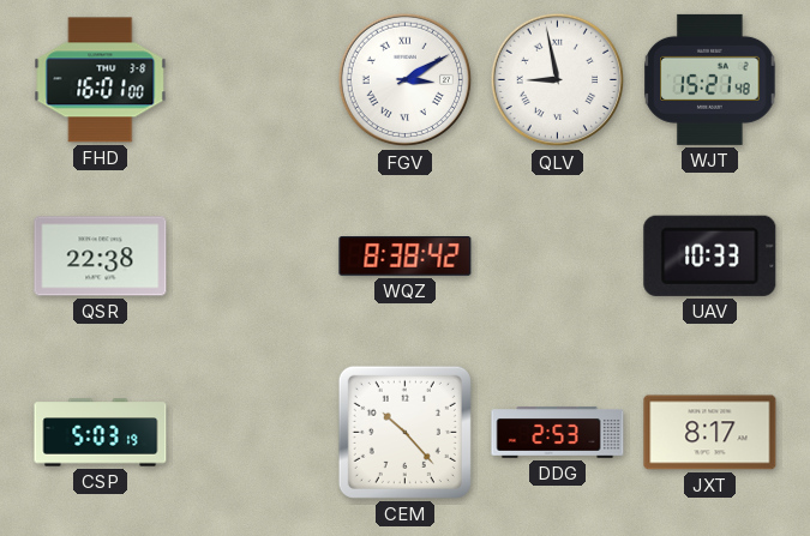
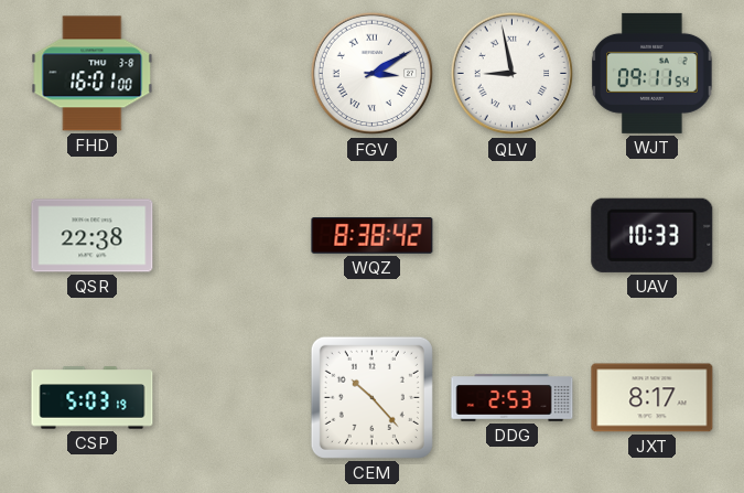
WJT: 15:21 -> 09:11 (653, 73)
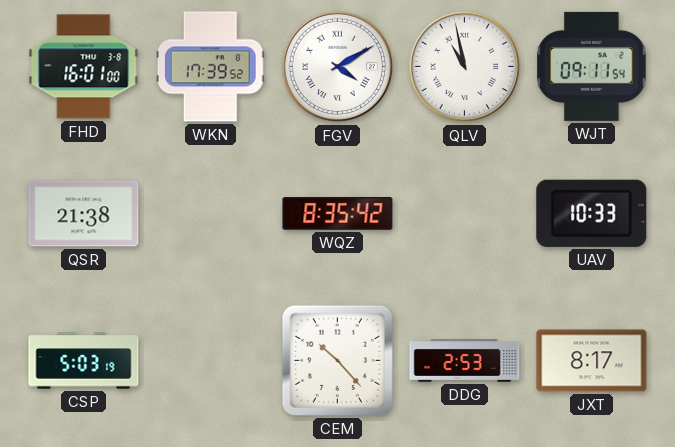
WKN: none -> 17:39 (210, 67)
FGV: 3:10 -> 4:10 (338, 67)
QLV: 8:58 -> 10:58 (465, 67)
QSR: 22:38 -> 21:38 (84, 214)
WQZ: 8:38 -> 8:35 (338, 214)
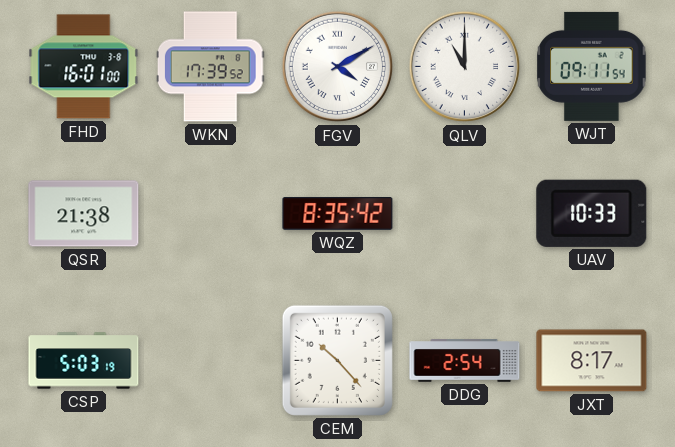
QLV: 10:58 -> 11:00 (465, 67)
DDG: 2:53 -> 2:54 (465, 361)
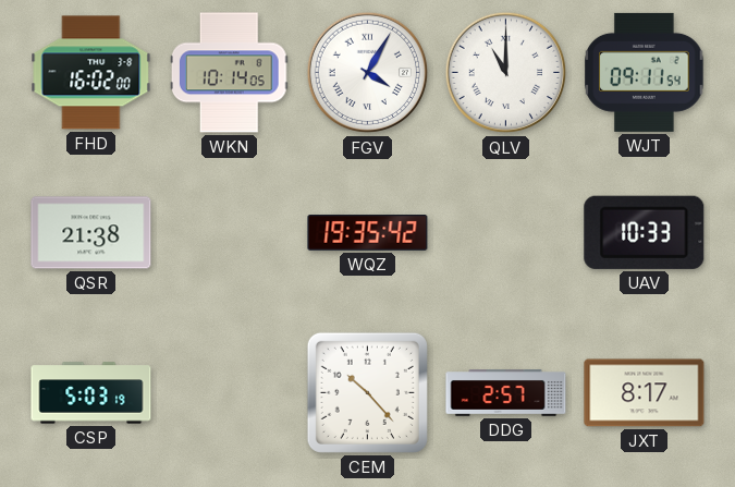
FHD: 16:01 -> 16:02 (91, 73)
WKN: 17:39 -> 10:14 (229, 73)
FGV: 4:10 -> 4:05 (368, 73)
WQZ: 8:35 -> 19:35 (368, 233)
DDG: 2:54 -> 2:57 (506, 393)
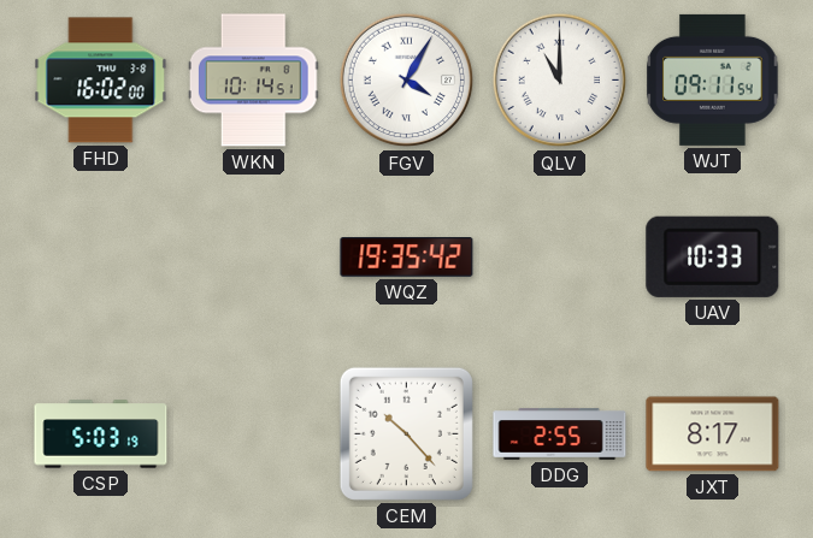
WKN: 10:14:05 -> 10:14:51 (253, 81)
QSR: 21:38 -> none (91, 233)
DDG: 2:57 -> 2:55 (560, 434)
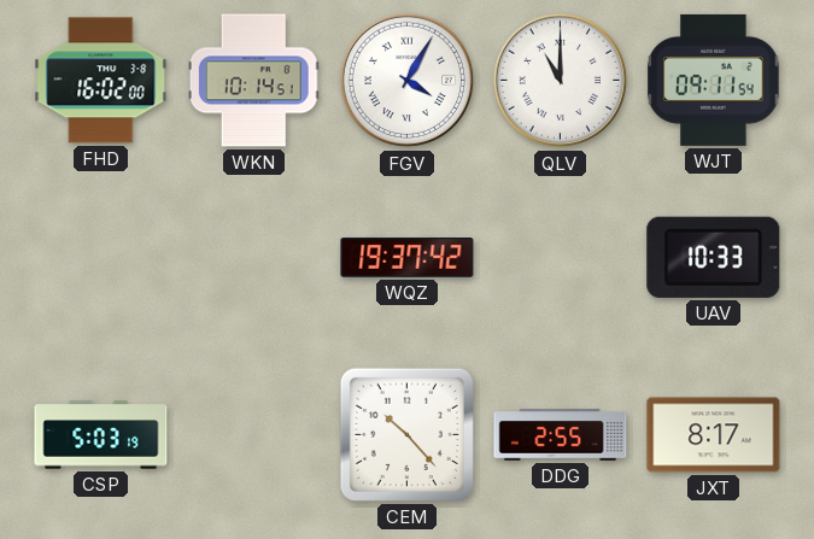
WQZ: 19:35 -> 19:37 (408, 258)
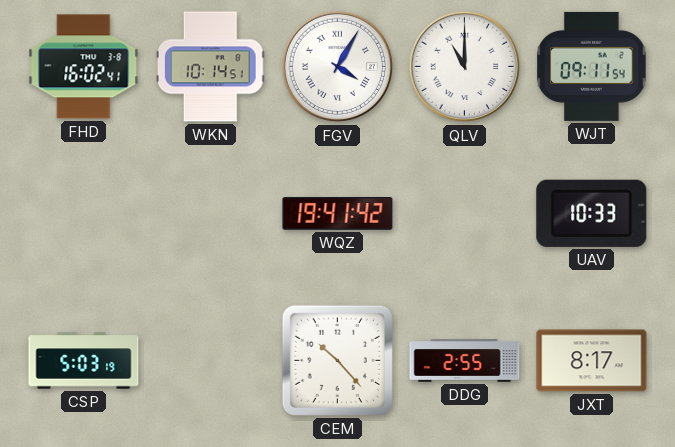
FHD: 16:02:00 -> 16:02:41 (84, 67)
WQZ: 19:37 -> 19:41 (338, 214)
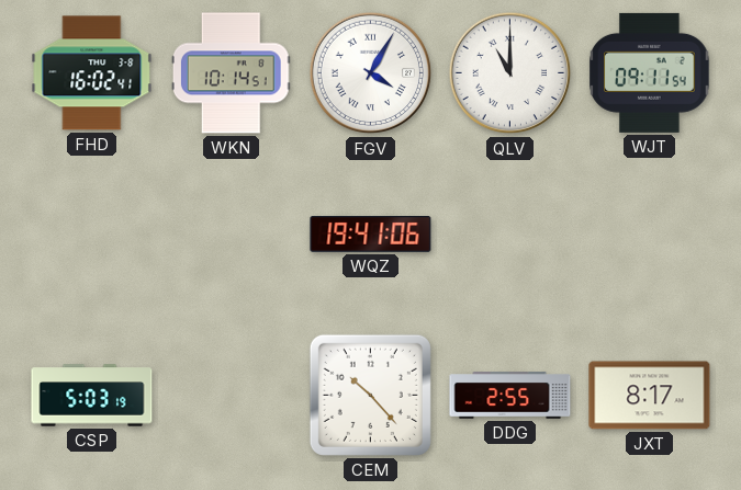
WQZ: 19:41:42 -> 19:41:06 (371, 235)
UAV: 10:33 -> none (592, 213)
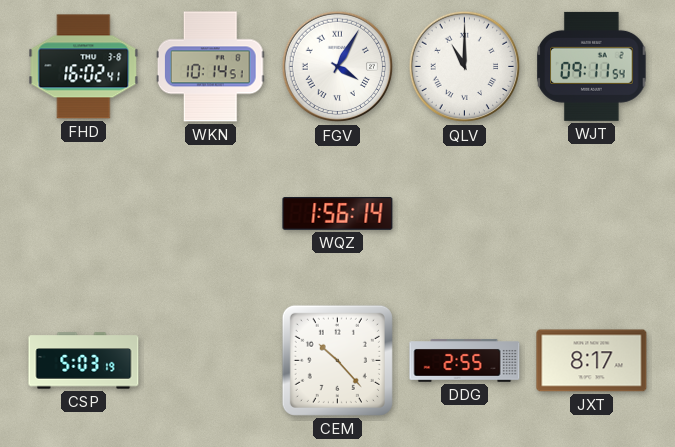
WQZ: 19:41 -> 1:56 (338, 214)
